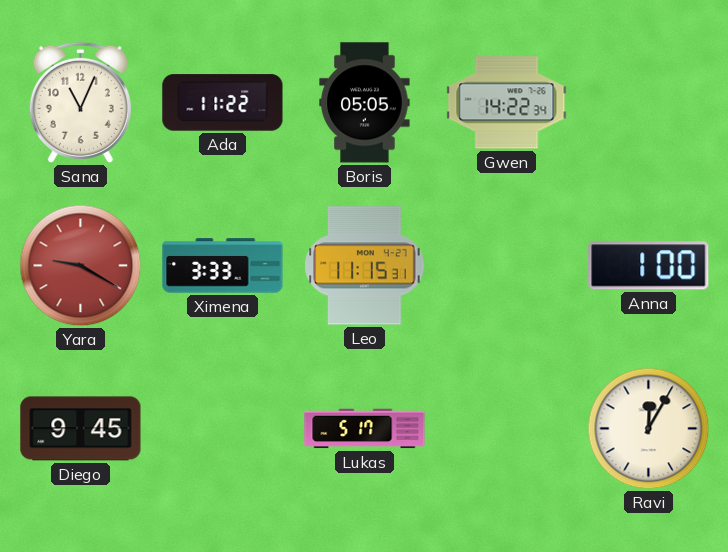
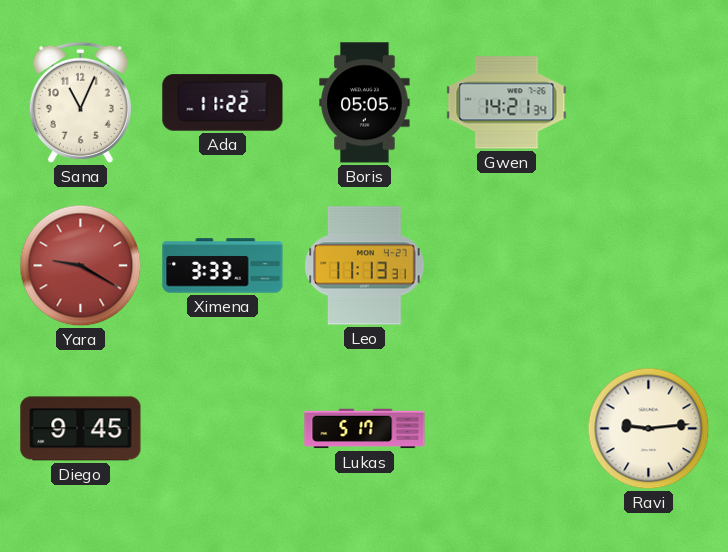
Gwen: 14:22 -> 14:21 (507, 103)
Leo: 11:15 -> 11:13 (365, 266)
Anna: 1:00 -> none (649, 266)
Ravi: 12:05 -> 9:14 (649, 429)
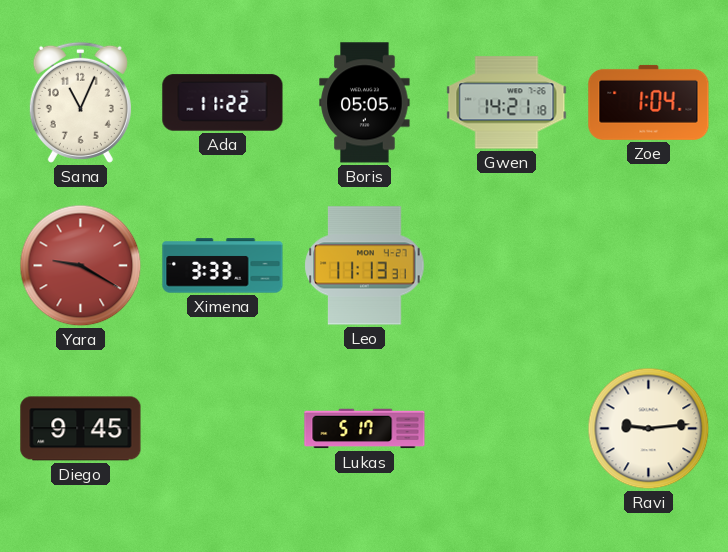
Gwen: 14:21:34 -> 14:21:18 (507, 103)
Zoe: none -> 1:04 (649, 102)
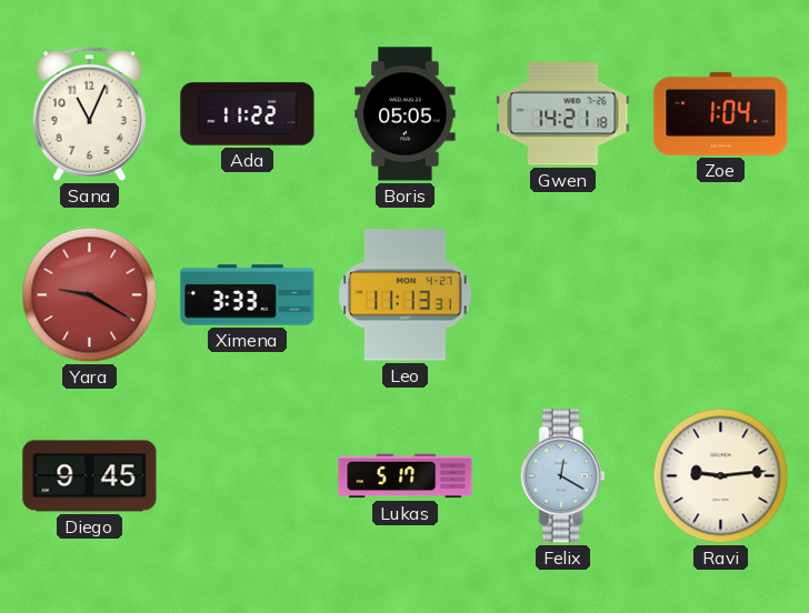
Felix: none -> 12:20 (562, 476)
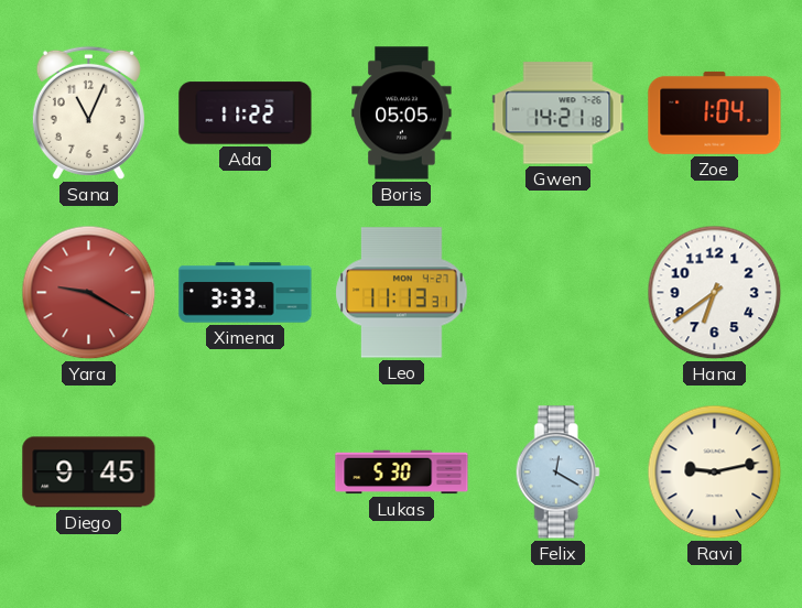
Hana: none -> 6:39 (715, 293)
Lukas: 5:17 -> 5:30 (402, 473)
Ravi: 9:14 -> 9:13 (715, 473)
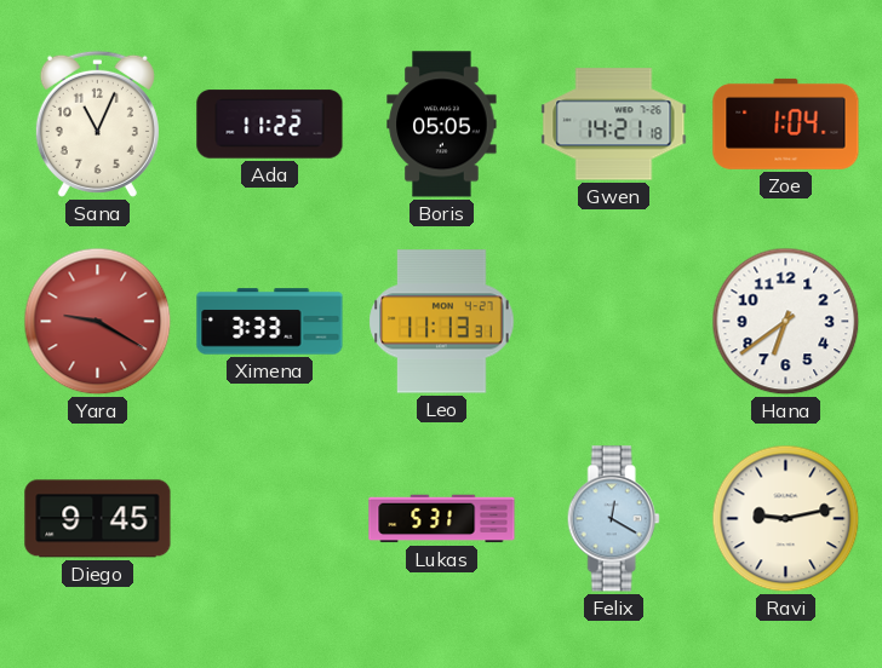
Lukas: 5:30 -> 5:31 (442, 519)
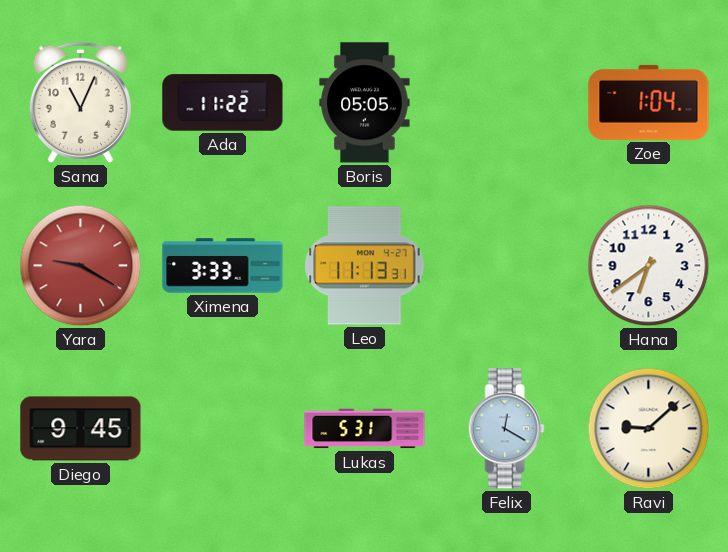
Gwen: 14:21 -> none (614, 125)
Ravi: 9:13 -> 9:08 (649, 429)
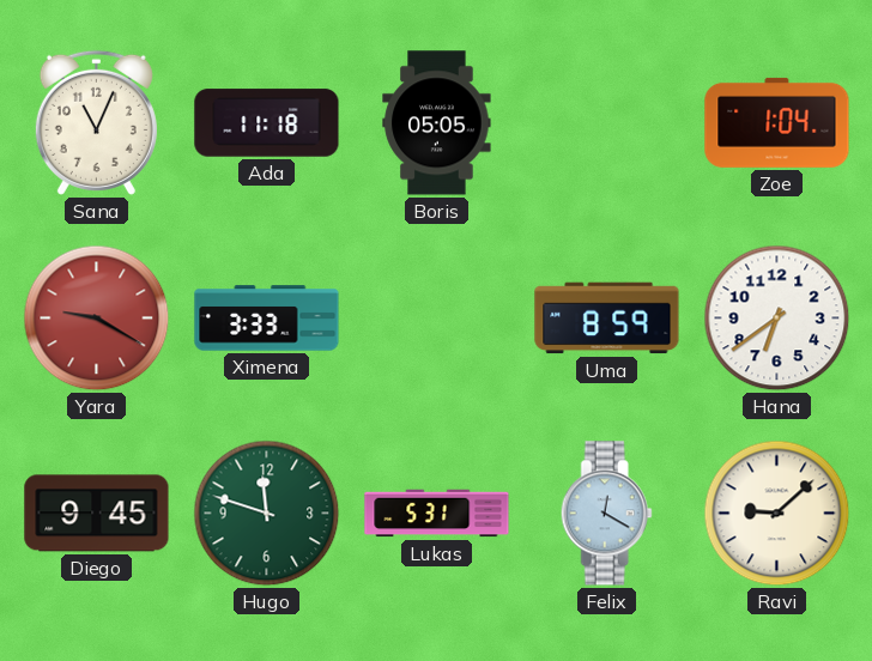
Ada: 11:22 -> 11:18 (267, 123)
Leo: 11:13 -> none (365, 266)
Uma: none -> 8:59 (607, 319)
Hugo: none -> 11:48 (267, 514)
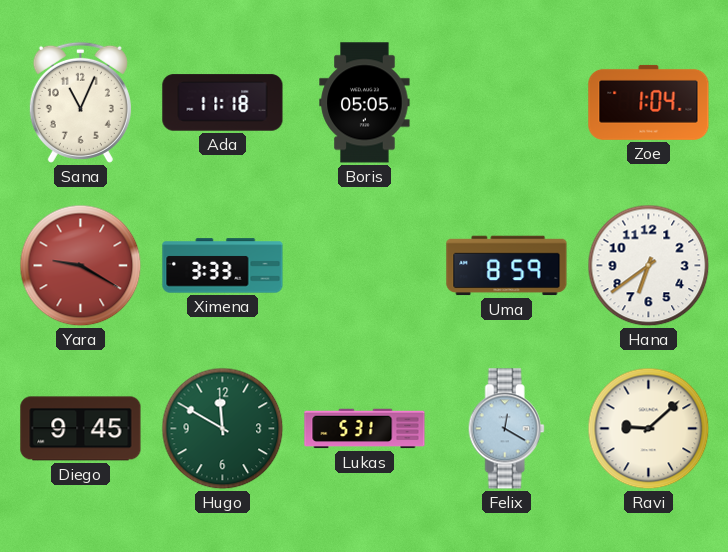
Hugo: 11:48 -> 11:50 (223, 429)
